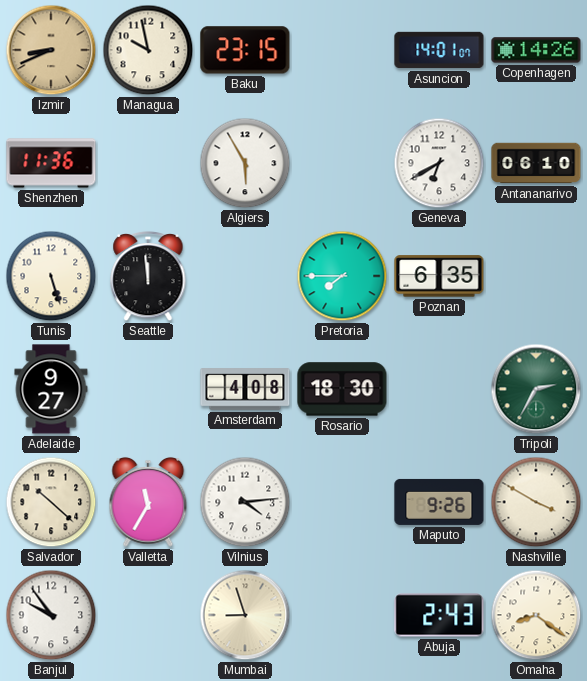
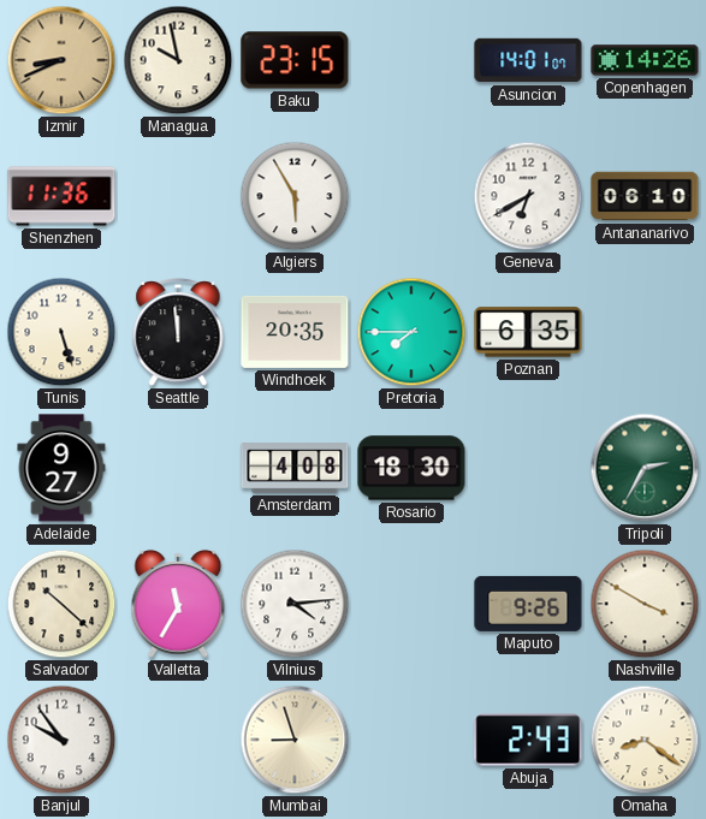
Windhoek: none -> 20:35 (295, 332)
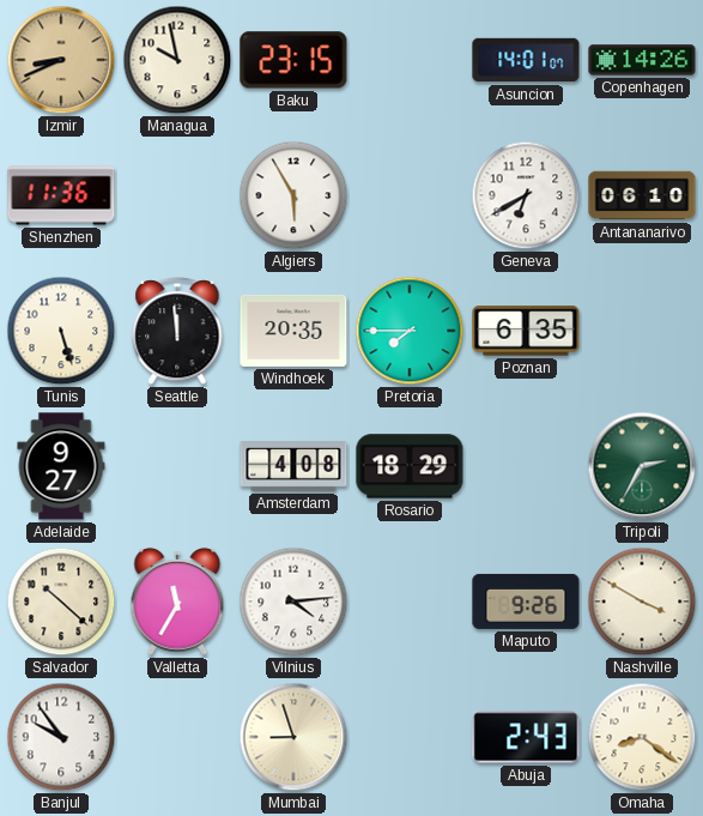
Rosario: 18:30 -> 18:29 (410, 466)
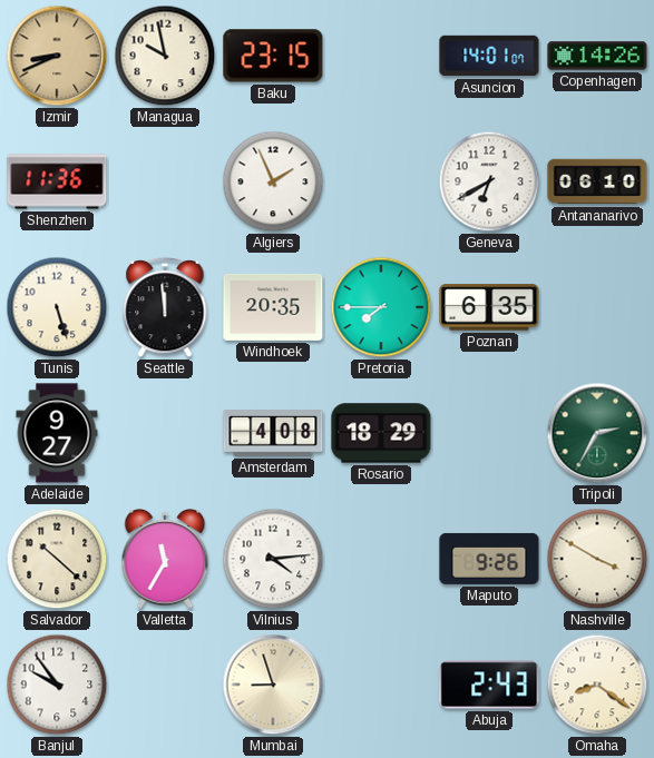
Algiers: 5:55 -> 1:56 (273, 181)
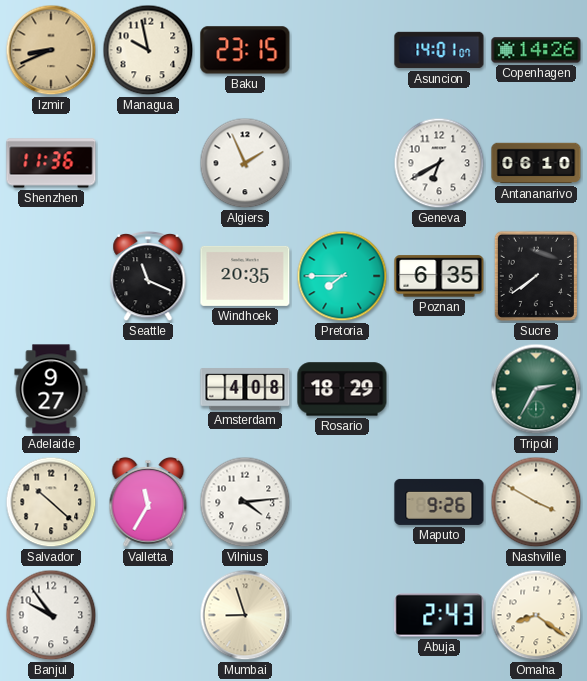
Tunis: 5:27 -> none (57, 307)
Seattle: 11:59 -> 11:19 (148, 277)
Sucre: none -> 7:39 (536, 276)
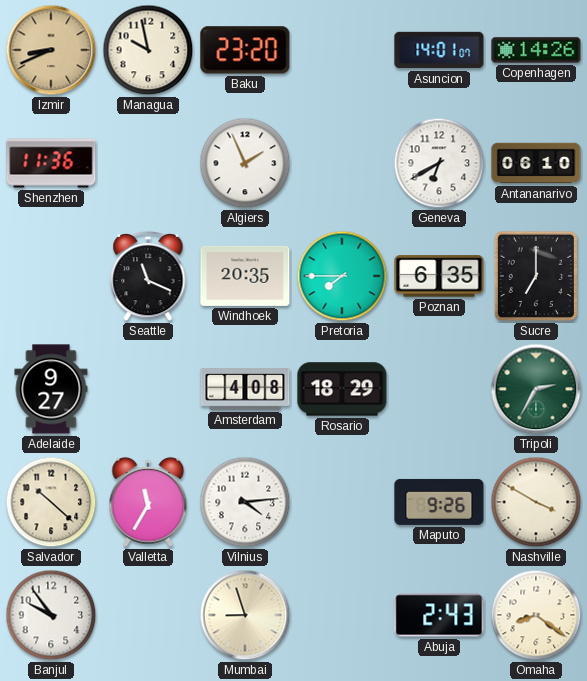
Baku: 23:15 -> 23:20 (245, 50)
Sucre: 7:39 -> 7:00 (536, 276)
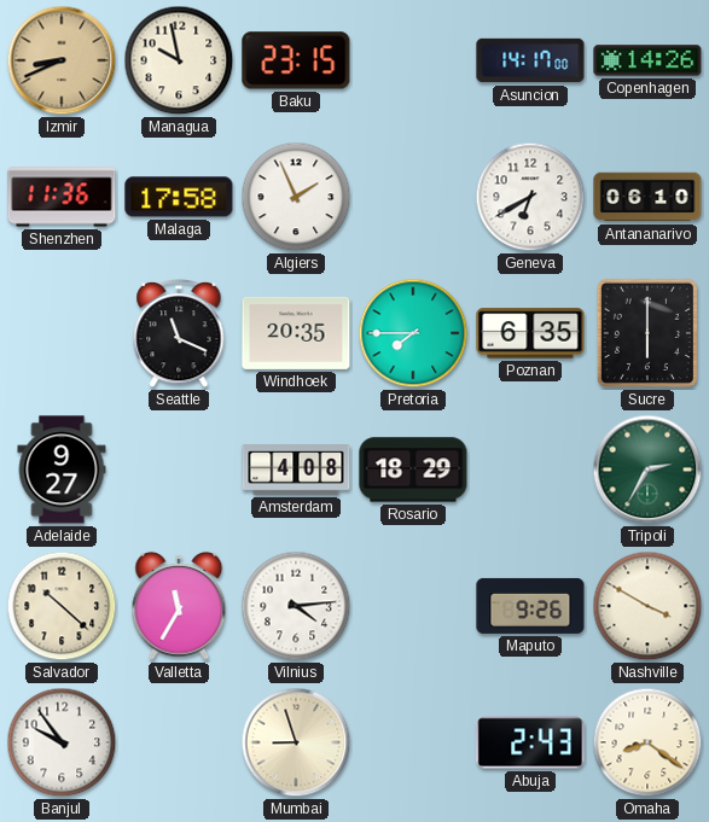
Baku: 23:20 -> 23:15 (296, 60)
Asuncion: 14:01 -> 14:17 (530, 60)
Malaga: none -> 17:58 (179, 197)
Sucre: 7:00 -> 6:00 (647, 333)
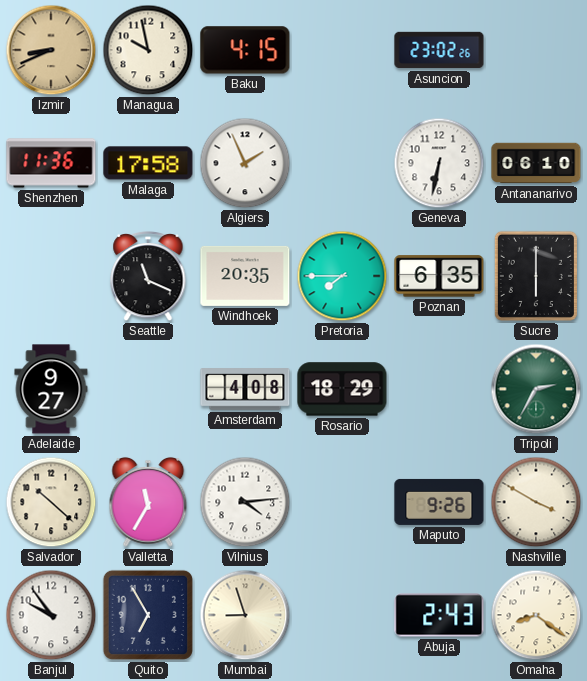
Baku: 23:15 -> 4:15 (245, 50)
Asuncion: 14:17 -> 23:02 (439, 50)
Copenhagen: 14:26 -> none (647, 60)
Geneva: 6:40 -> 6:32 (439, 163)
Quito: none -> 6:55 (148, 615)
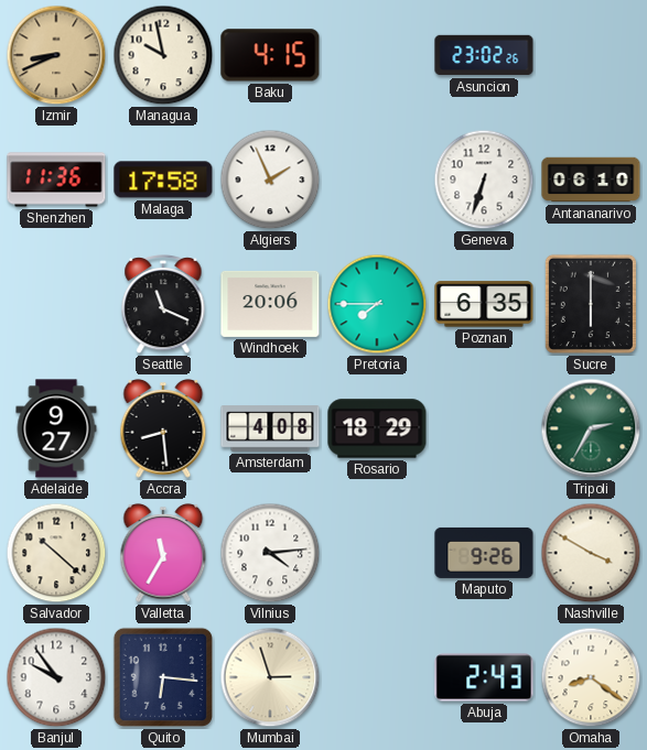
Geneva: 6:32 -> 6:33 (484, 180)
Windhoek: 20:35 -> 20:06 (270, 304)
Accra: none -> 8:29 (163, 428)
Quito: 6:55 -> 6:16 (163, 677)
Mumbai: 8:57 -> 2:57 (270, 677)
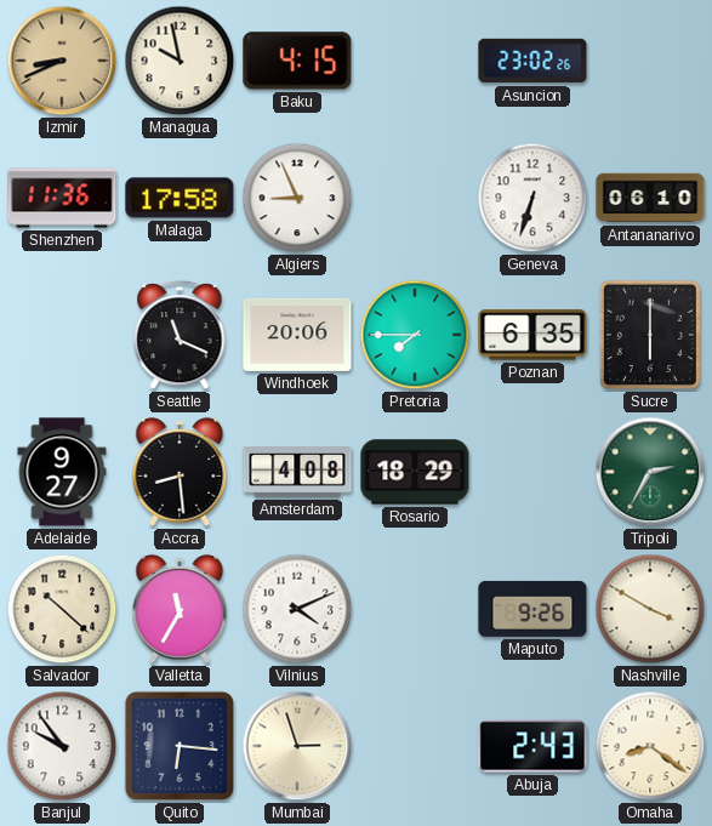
Algiers: 1:56 -> 8:56 (297, 198)
Vilnius: 4:14 -> 4:11 (297, 609)
